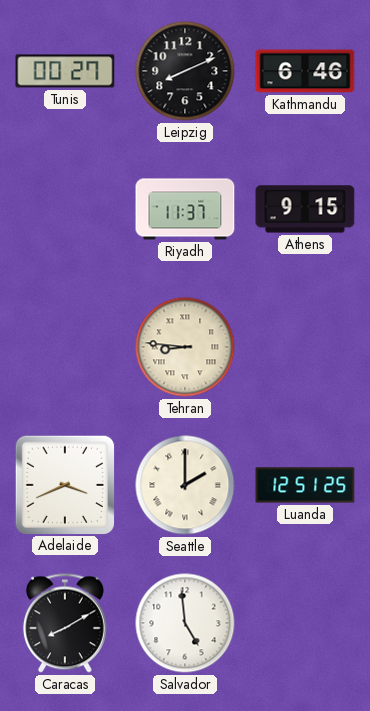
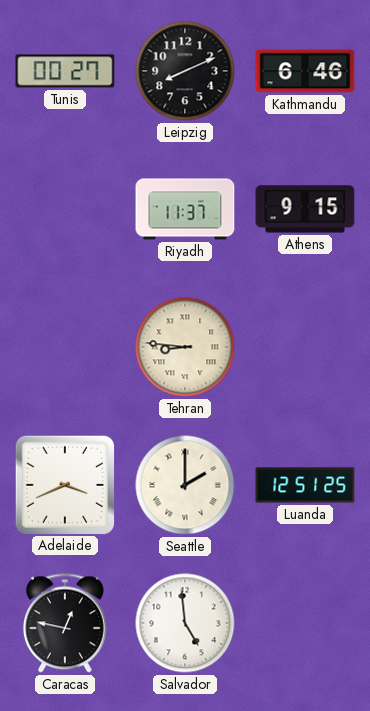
Caracas: 8:10 -> 12:47 (65, 623)
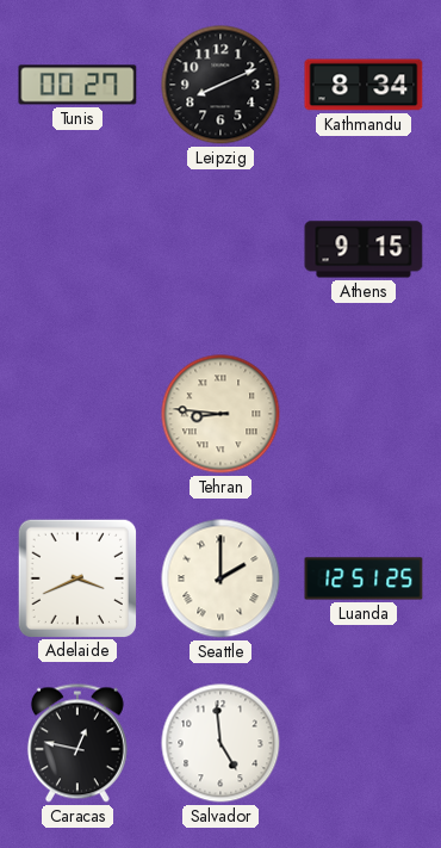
Kathmandu: 6:46 -> 8:34 (364, 85)
Riyadh: 11:37 -> none (185, 209)
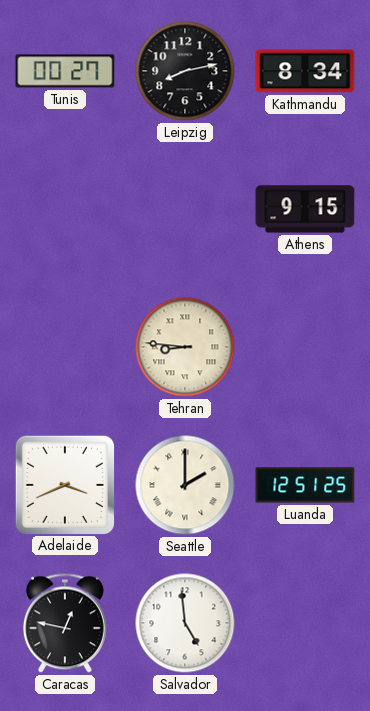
Leipzig: 8:11 -> 8:13 (185, 71)
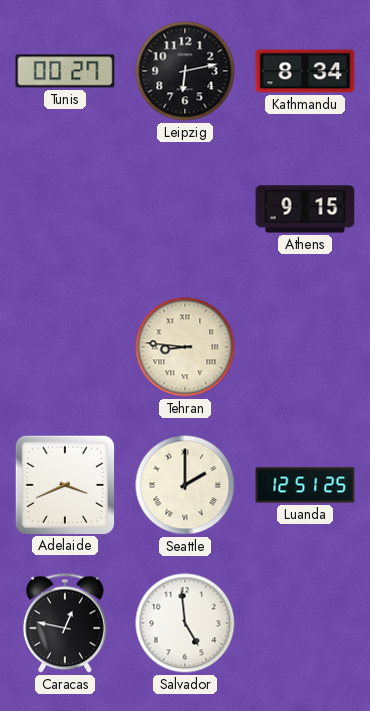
Leipzig: 8:13 -> 6:13 (185, 71)
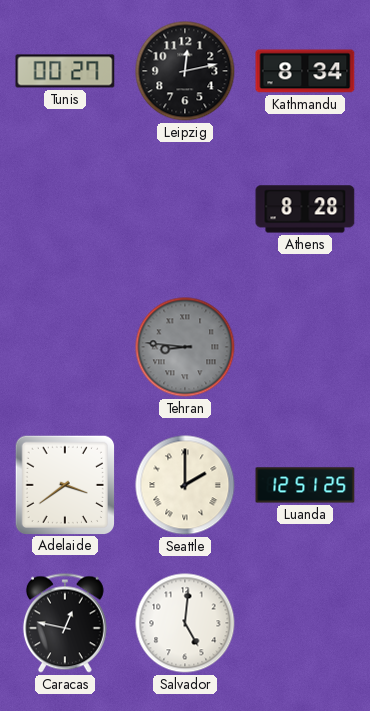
Leipzig: 6:13 -> 12:13 (185, 71)
Athens: 9:15 -> 8:28 (305, 209)
Tehran dial: cream -> grey (185, 347)
Adelaide: 3:41 -> 3:39 (64, 484)
Salvador: 4:59 -> 5:01 (185, 623)
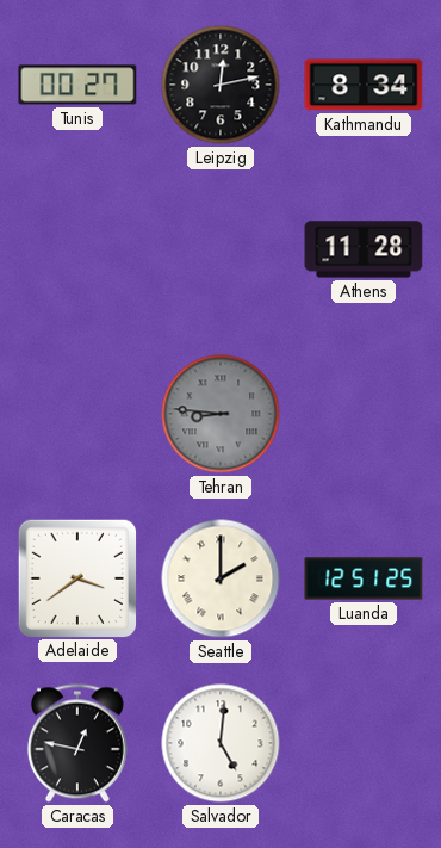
Athens: 8:28 -> 11:28 (364, 249)
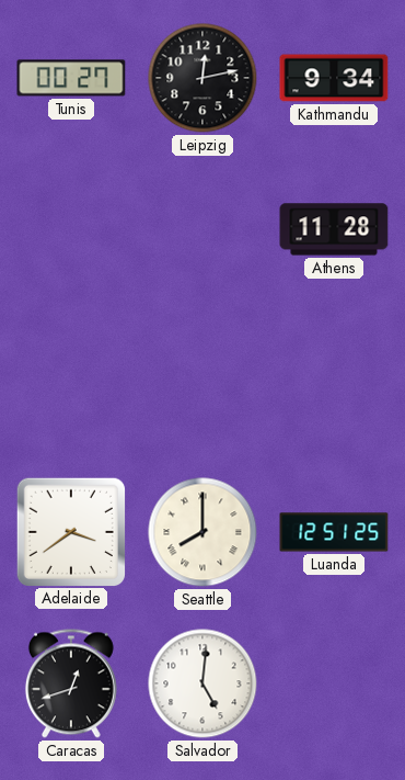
Kathmandu: 8:34 -> 9:34 (334, 78)
Tehran: 8:46 -> none (220, 414)
Seattle: 2:00 -> 8:00 (202, 532)
Caracas: 12:47 -> 12:42 (71, 683)
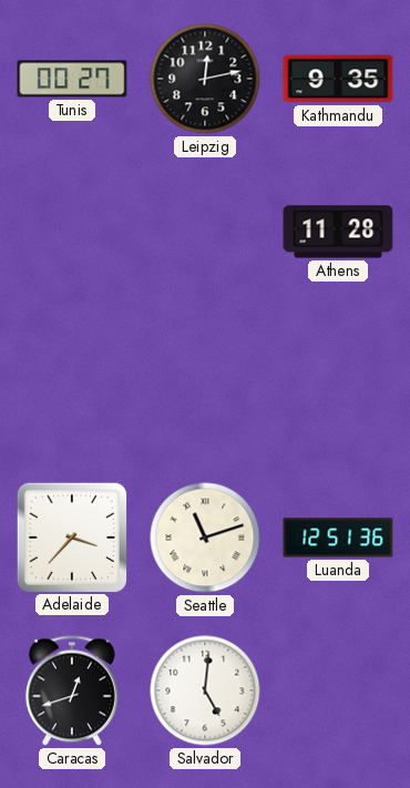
Kathmandu: 9:34 -> 9:35 (338, 79)
Adelaide: 3:39 -> 3:37 (71, 536)
Seattle: 8:00 -> 11:12 (205, 538)
Luanda: 12:51:25 -> 12:51:36 (338, 538)
